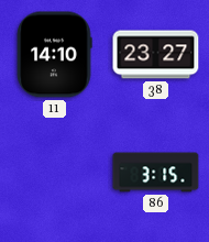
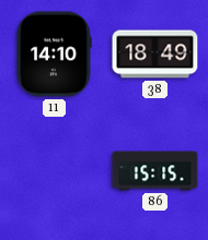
38: 23:27 -> 18:49 (155, 55)
86: 3:15 -> 15:15 (155, 171)
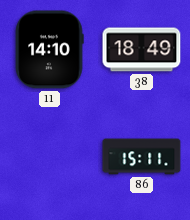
86: 15:15 -> 15:11 (142, 157)
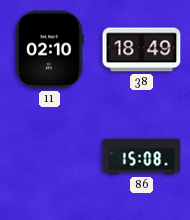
11: 14:10 -> 02:10 (49, 50)
86: 15:11 -> 15:08 (142, 157)
